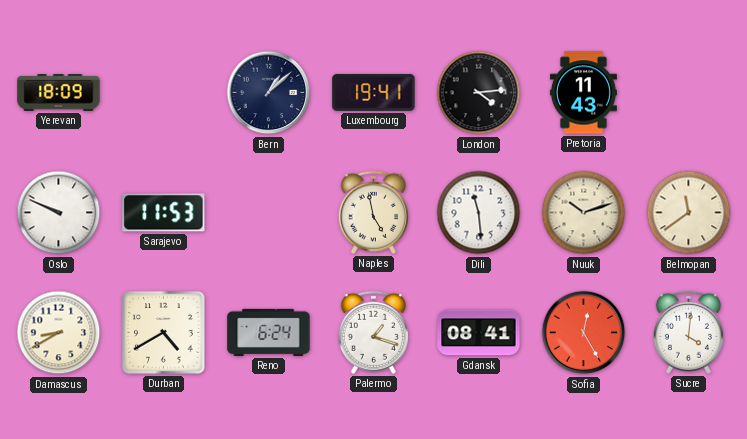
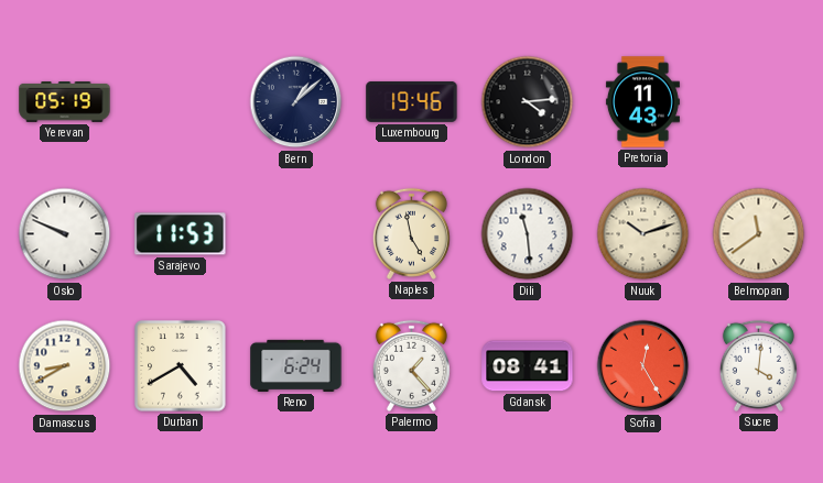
Yerevan: 18:09 -> 05:19 (65, 102)
Luxembourg: 19:41 -> 19:46 (412, 101)
Palermo: 1:18 -> 1:23 (411, 365)
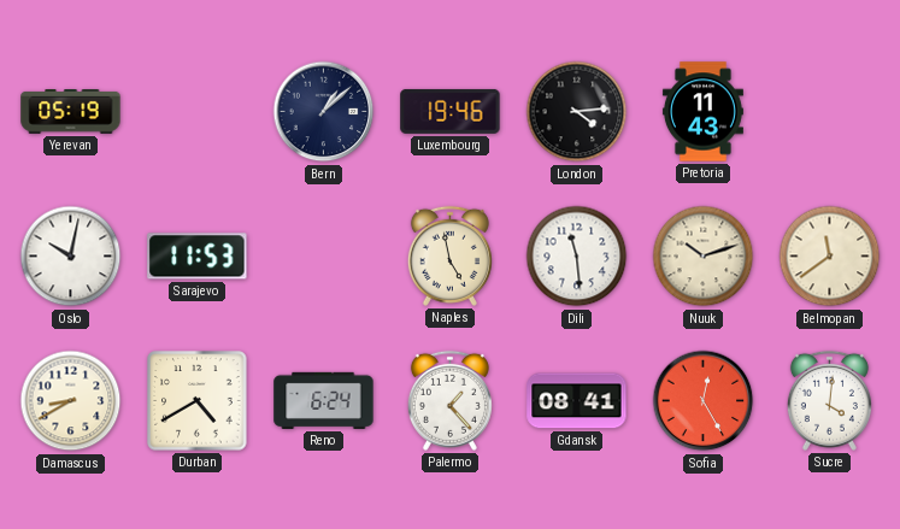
Oslo: 9:49 -> 10:02 (71, 257)
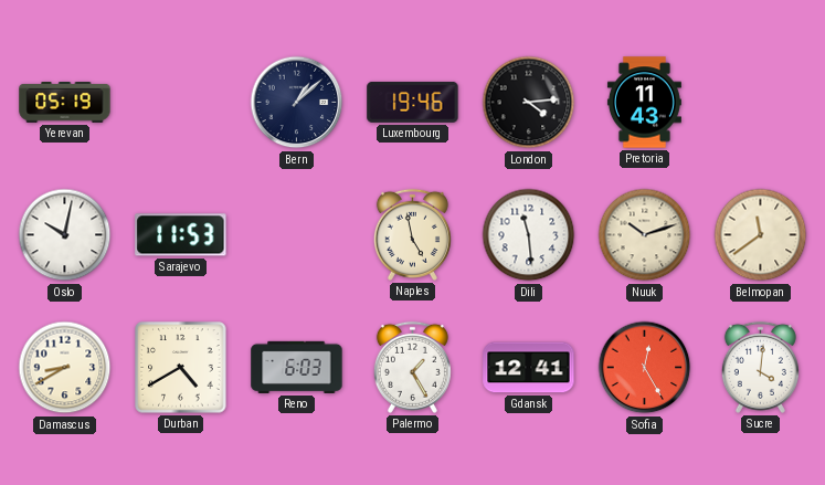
Reno: 6:24 -> 6:03 (297, 367)
Palermo: 1:23 -> 1:25 (412, 367)
Gdansk: 08:41 -> 12:41 (529, 368)
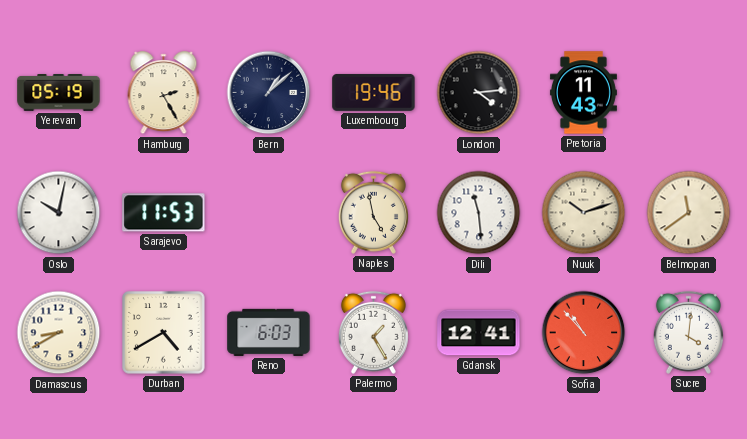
Hamburg: none -> 2:25 (164, 93)
Sofia: 12:25 -> 10:53 (584, 333)
